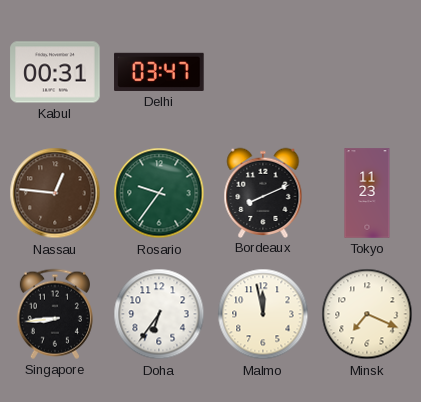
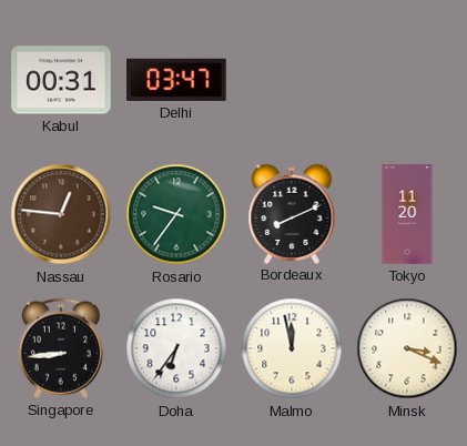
Tokyo: 11:23 -> 11:20 (407, 214)
Minsk: 7:19 -> 3:19 (407, 348)
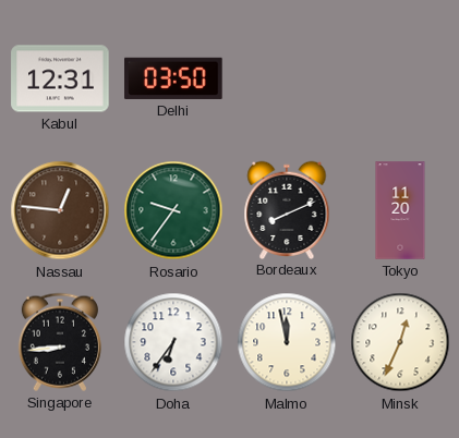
Kabul: 00:31 -> 12:31 (60, 78)
Delhi: 03:47 -> 03:50 (173, 78)
Minsk: 3:19 -> 12:34 (400, 342)
